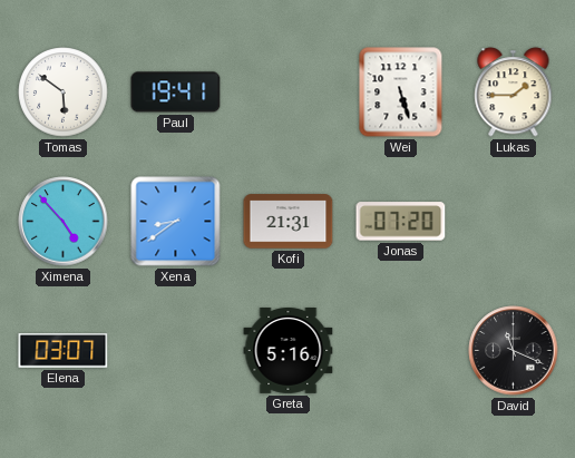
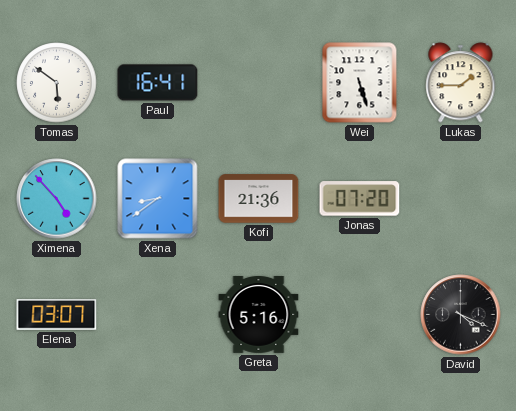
Paul: 19:41 -> 16:41 (158, 83)
Kofi: 21:31 -> 21:36 (259, 199)
David: 11:19 -> 4:19 (461, 315)
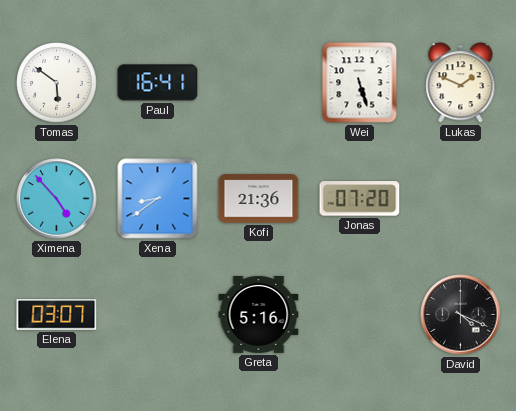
Lukas: 1:45 -> 1:49 (461, 83)
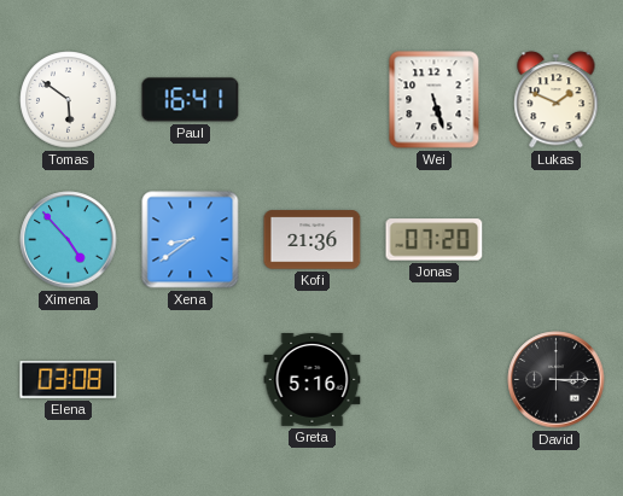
Elena: 03:07 -> 03:08 (69, 380)
David: 4:19 -> 3:15 (557, 380)
